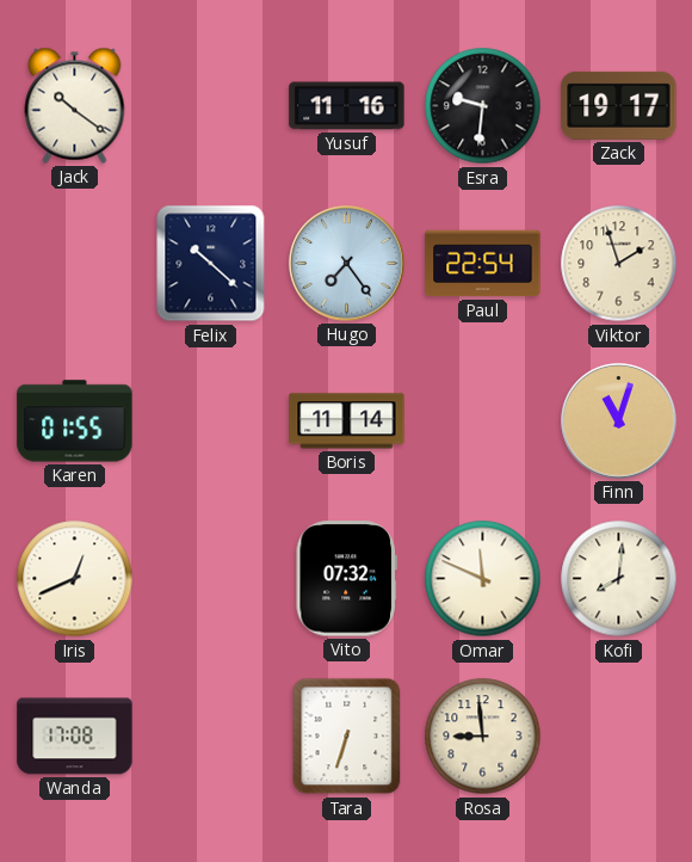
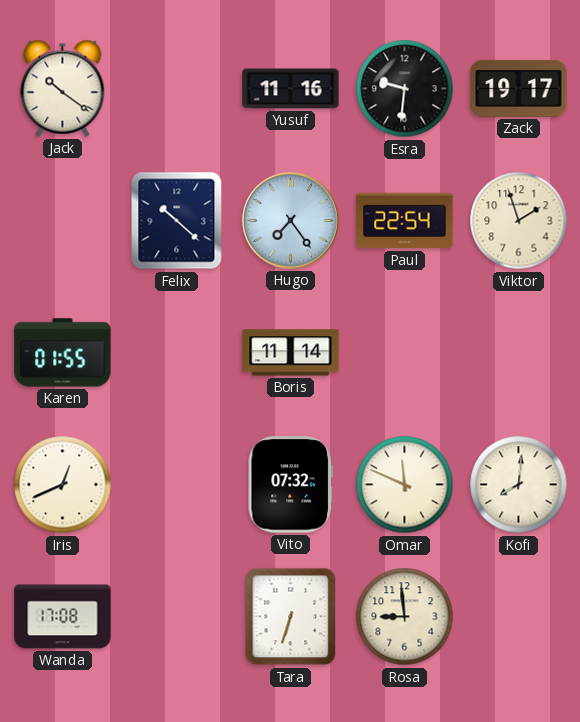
Finn: 11:03 -> none (619, 421)
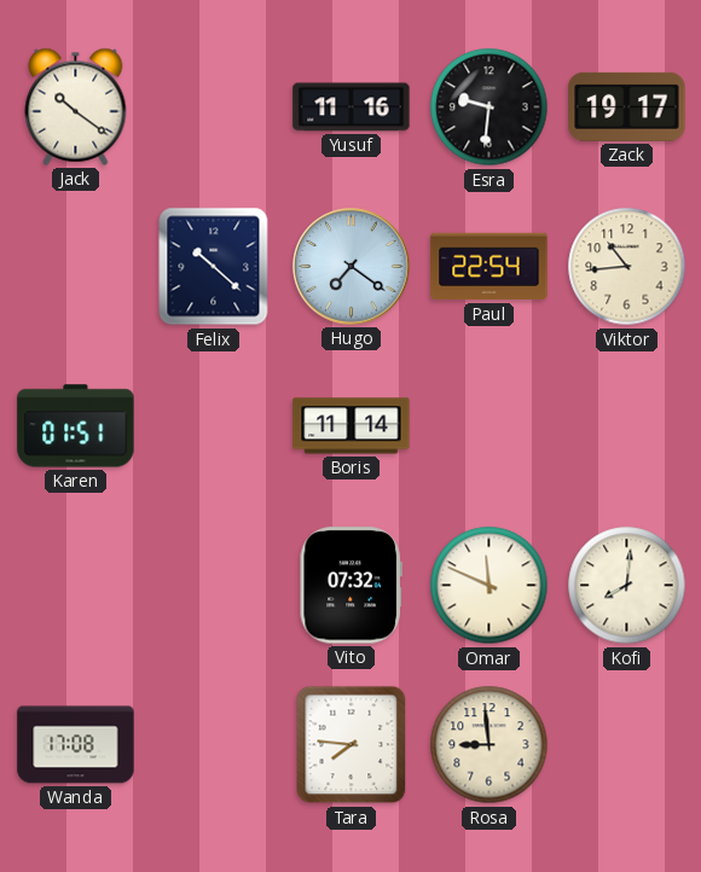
Hugo: 7:24 -> 7:21 (352, 267)
Viktor: 1:57 -> 10:44 (627, 267)
Karen: 01:55 -> 01:51 (76, 426)
Iris: 12:41 -> none (63, 485)
Tara: 6:33 -> 7:46 (352, 745)
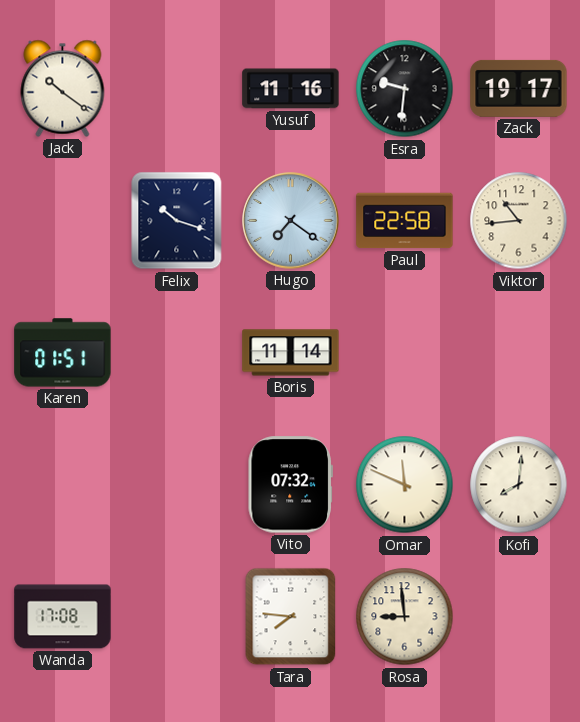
Felix: 10:22 -> 10:18 (177, 221)
Paul: 22:54 -> 22:58 (405, 221)
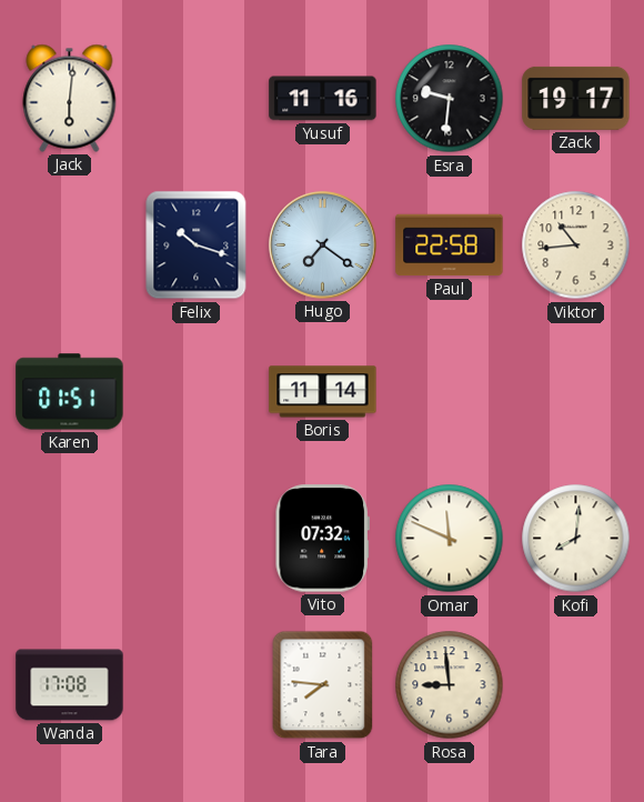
Jack: 10:21 -> 6:01 (70, 98)
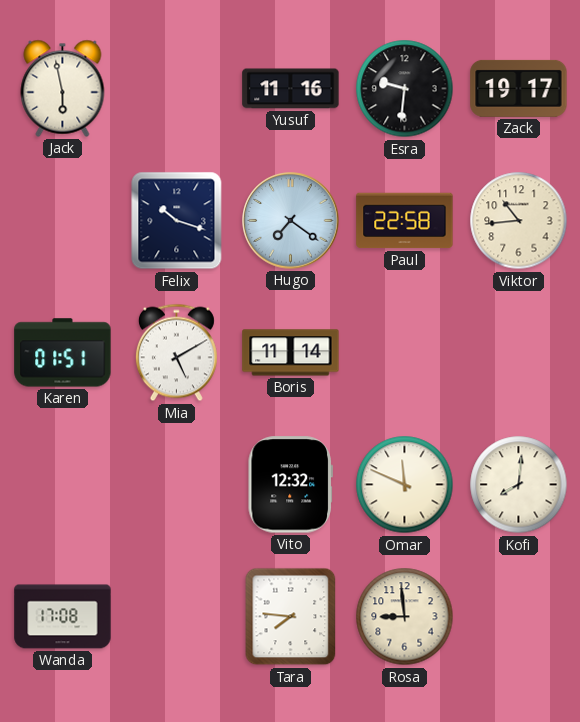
Jack: 6:01 -> 5:58 (63, 88)
Mia: none -> 5:10 (176, 353)
Vito: 07:32 -> 12:32 (290, 485)
